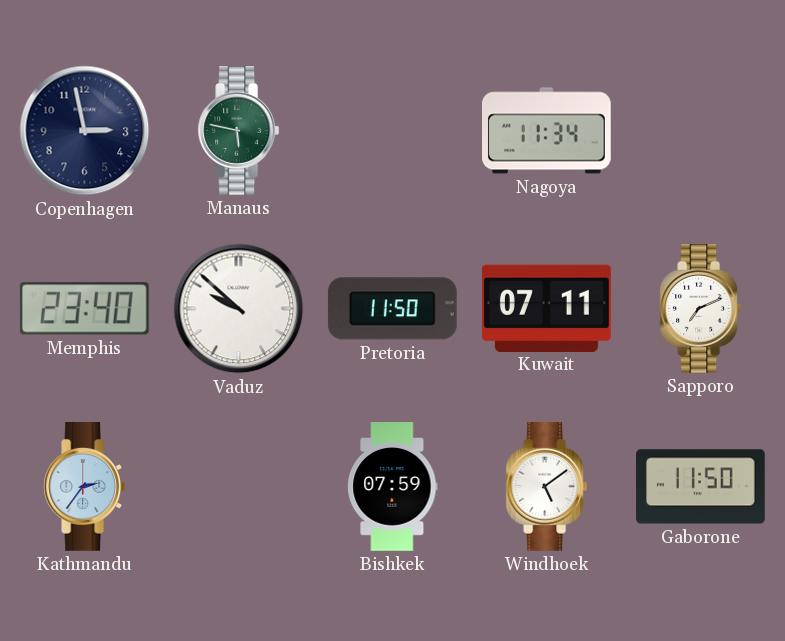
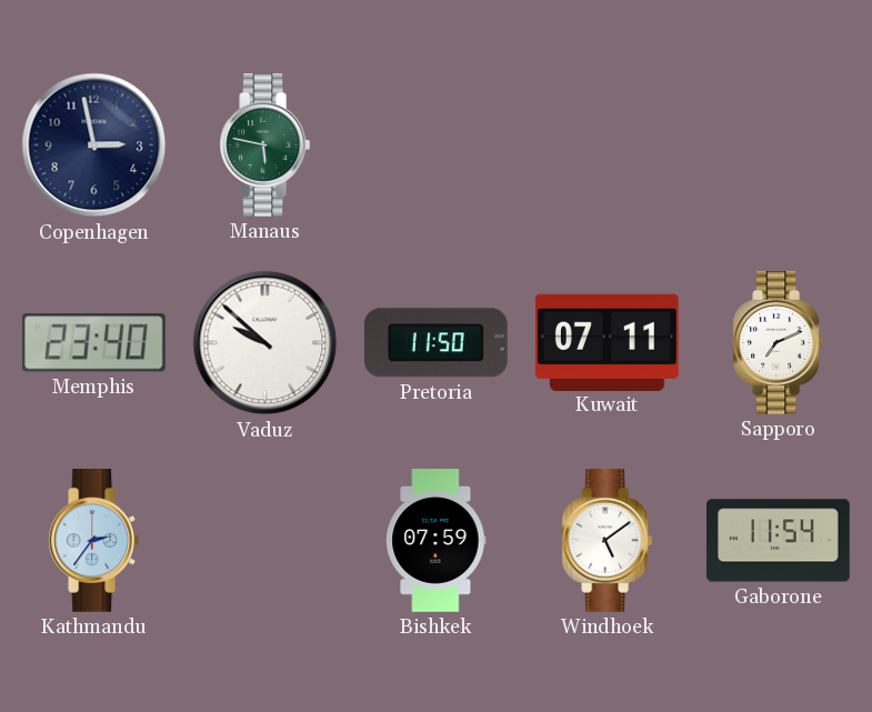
Nagoya: 11:34 -> none (547, 131)
Gaborone: 11:50 -> 11:54 (779, 541)
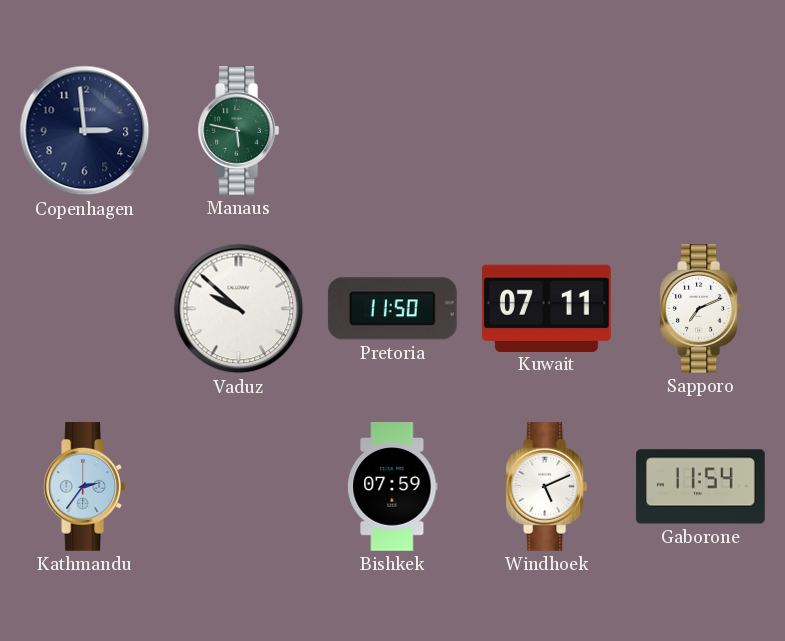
Copenhagen: 2:58 -> 2:59 (85, 131)
Memphis: 23:40 -> none (93, 343)
Windhoek: 5:09 -> 5:11 (547, 487)
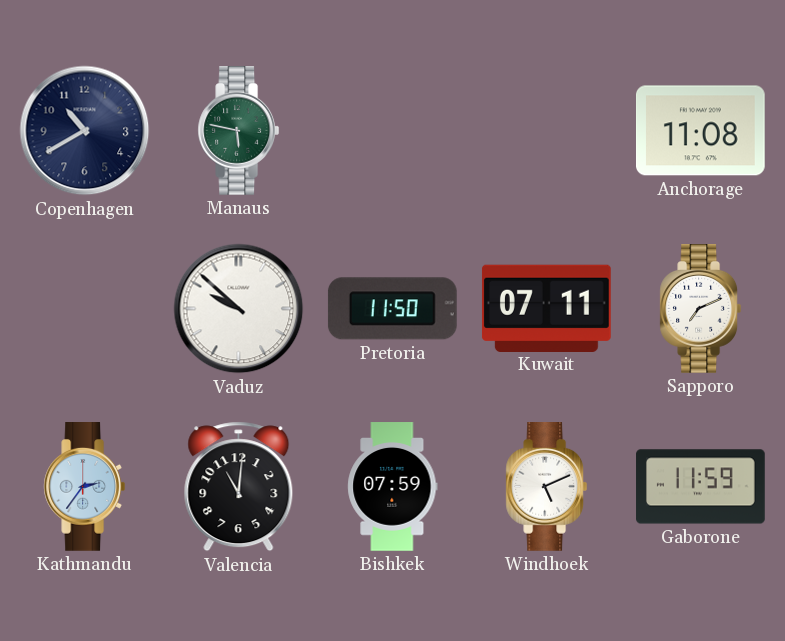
Copenhagen: 2:59 -> 10:40 (85, 131)
Anchorage: none -> 11:08 (701, 131)
Valencia: none -> 11:01 (239, 487)
Gaborone: 11:54 -> 11:59 (701, 487)
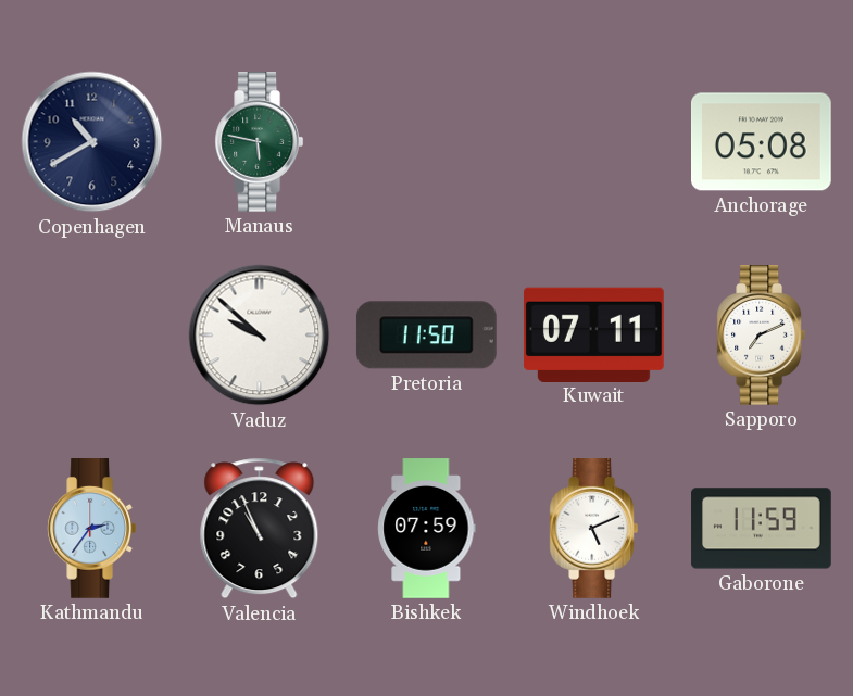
Anchorage: 11:08 -> 05:08 (762, 142)
Valencia: 11:01 -> 10:56 (260, 529)
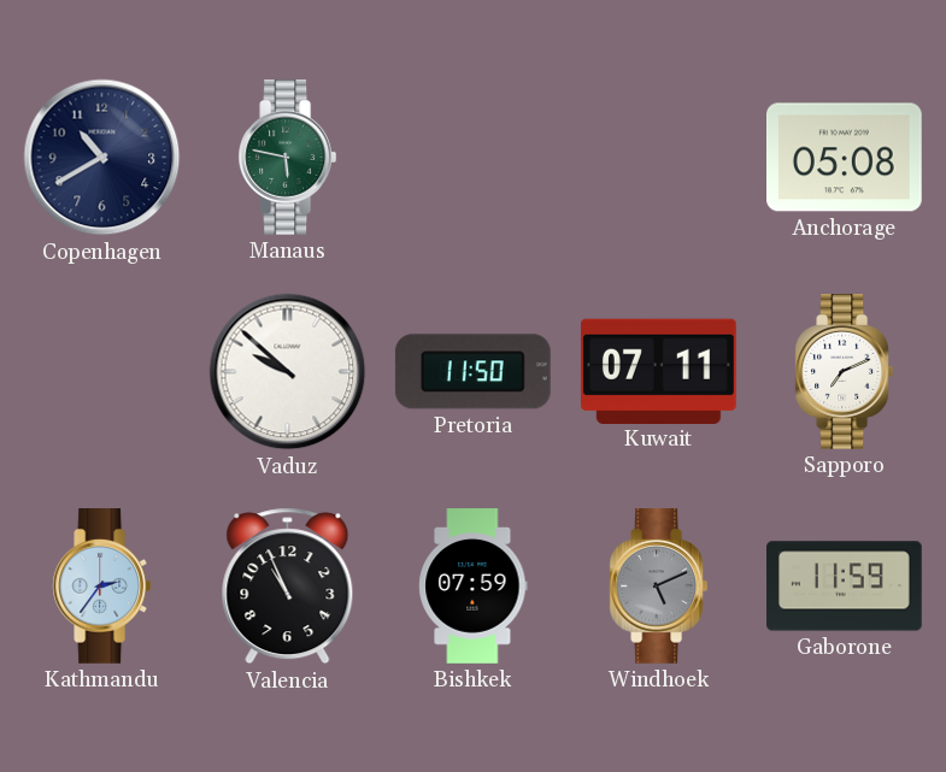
Windhoek dial: white -> grey (659, 587)
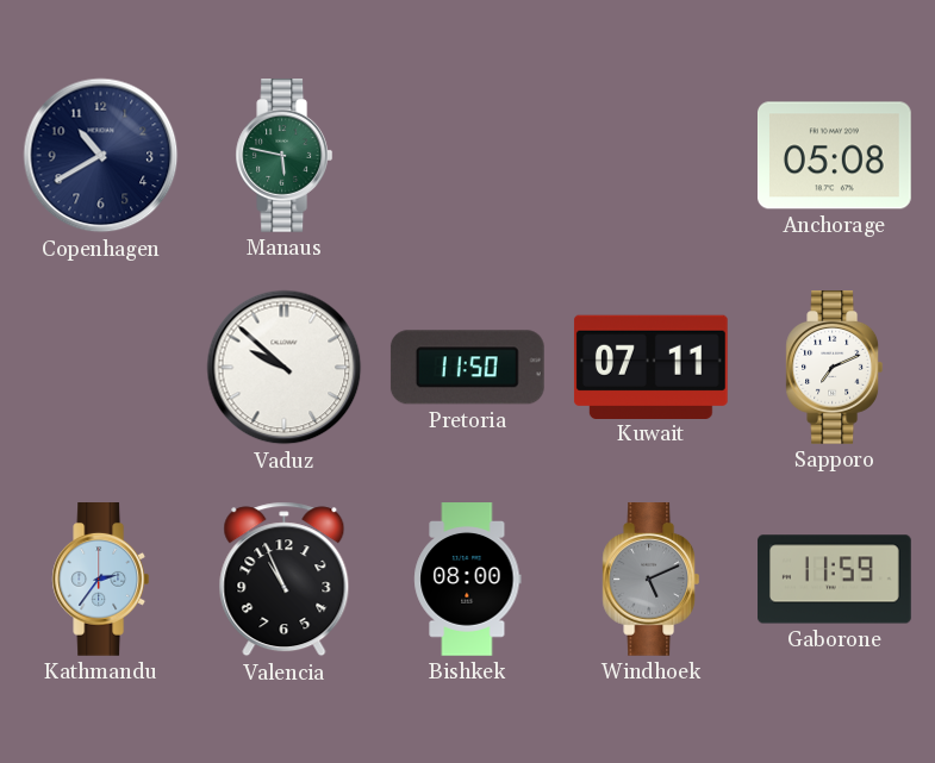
Bishkek: 07:59 -> 08:00 (468, 580)
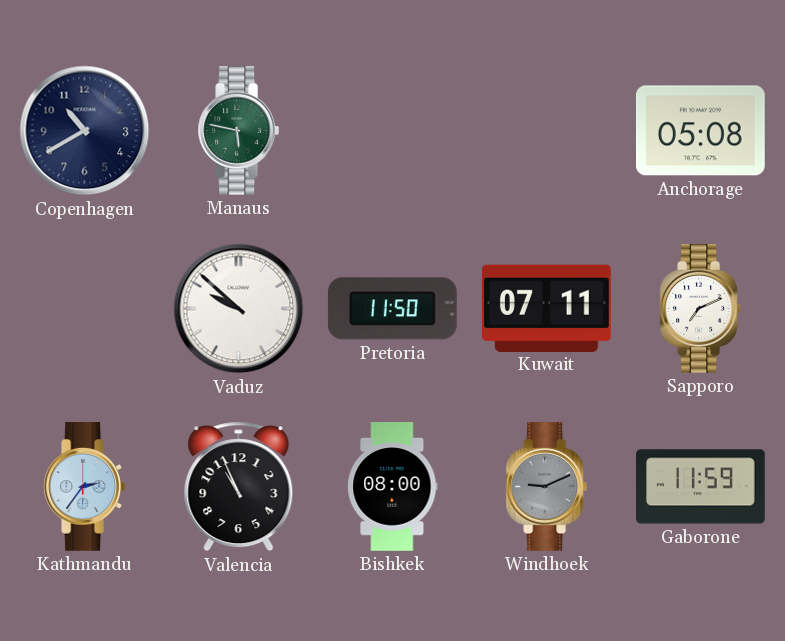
Windhoek: 5:11 -> 9:11 (547, 487)
